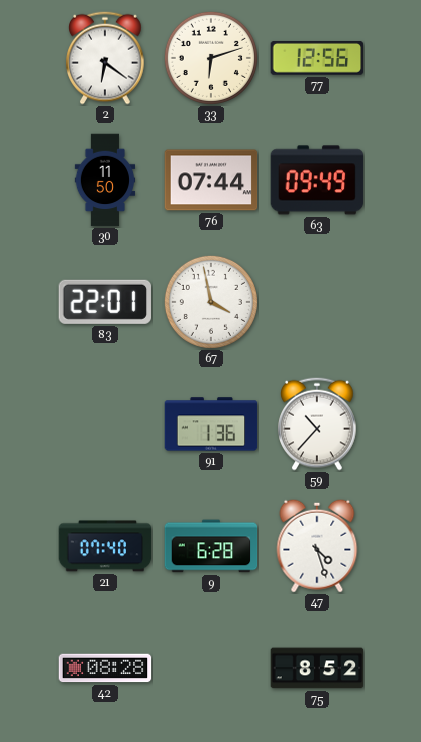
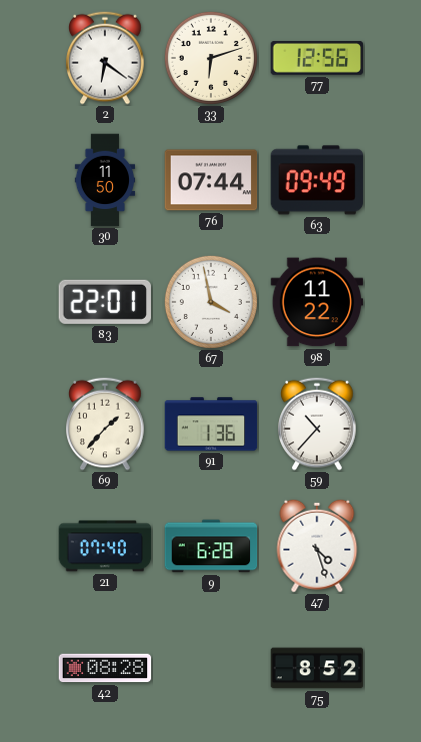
98: none -> 11:22 (317, 302)
69: none -> 1:37 (105, 424)
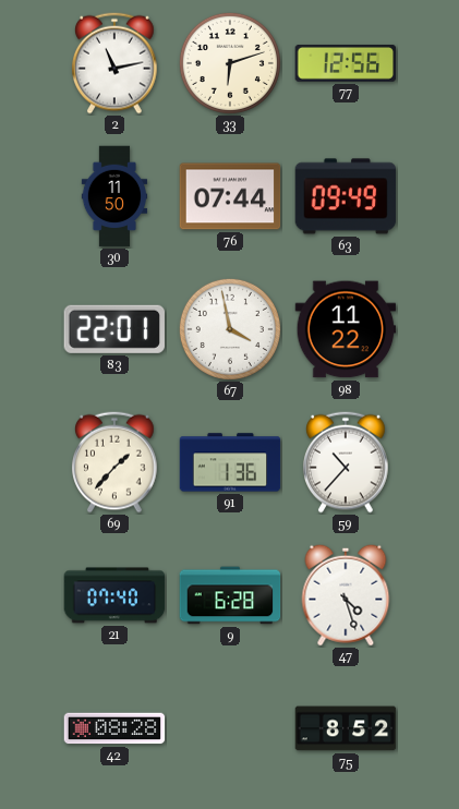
2: 6:21 -> 11:13 (114, 63)
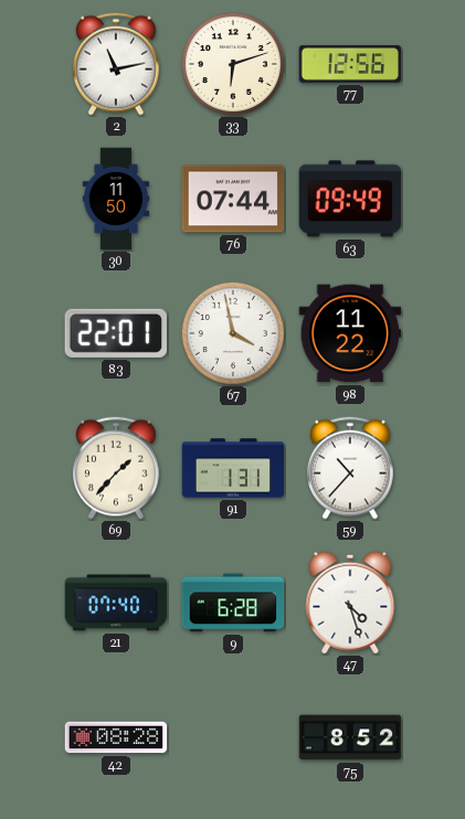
91: 1:36 -> 1:31 (233, 468)
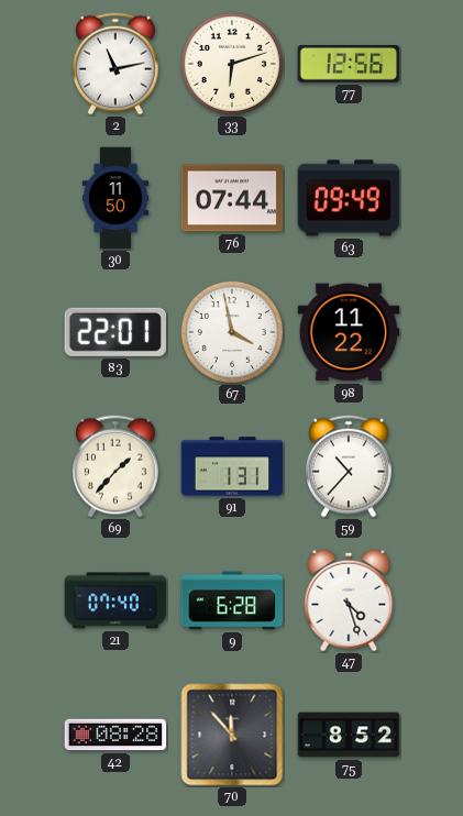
70: none -> 11:53 (232, 735)
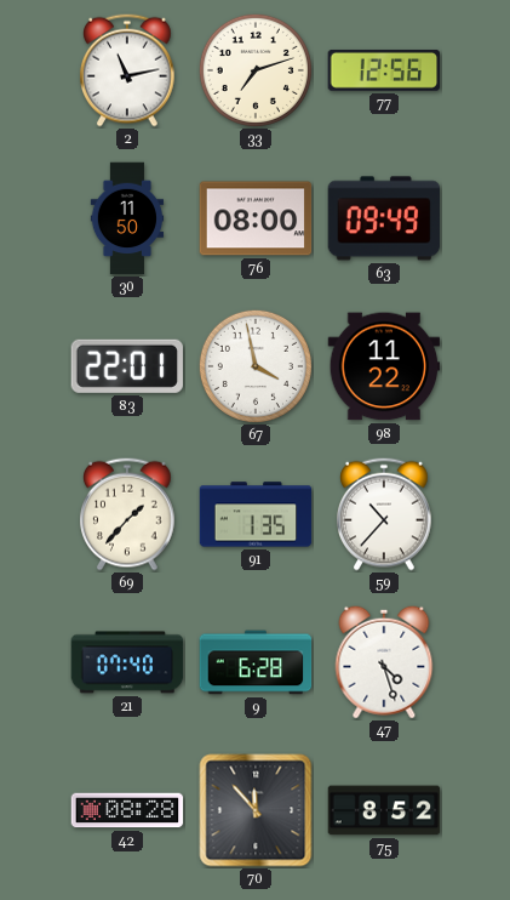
33: 6:12 -> 7:12 (256, 70)
76: 07:44 -> 08:00 (256, 218)
91: 1:31 -> 1:35 (256, 514)
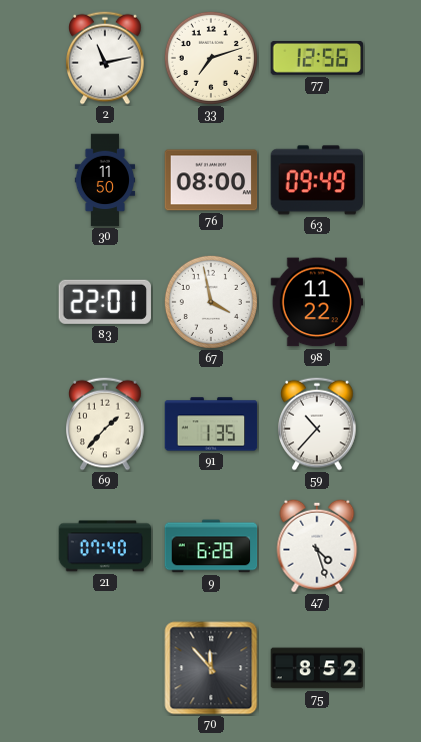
42: 08:28 -> none (127, 810)
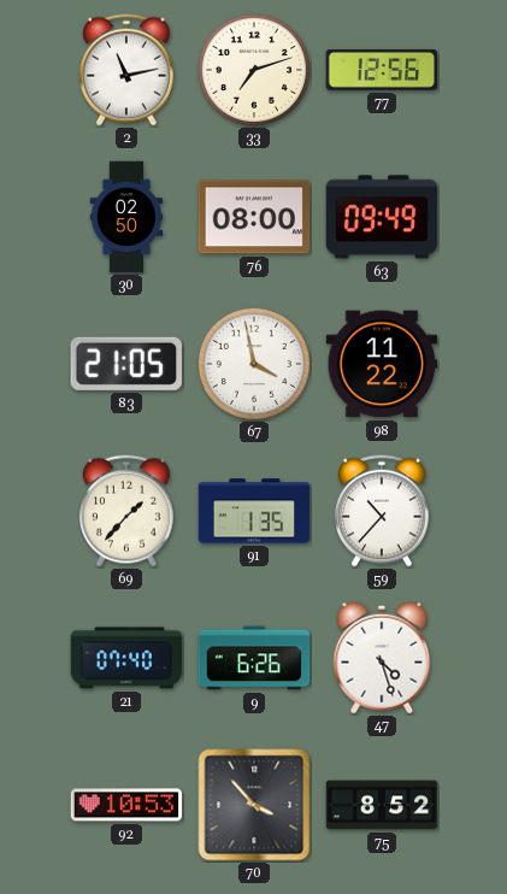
30: 11:50 -> 02:50 (126, 217)
83: 22:01 -> 21:05 (126, 364)
9: 6:28 -> 6:26 (254, 658)
92: none -> 10:53 (126, 805)
70: 11:53 -> 3:53 (254, 805)
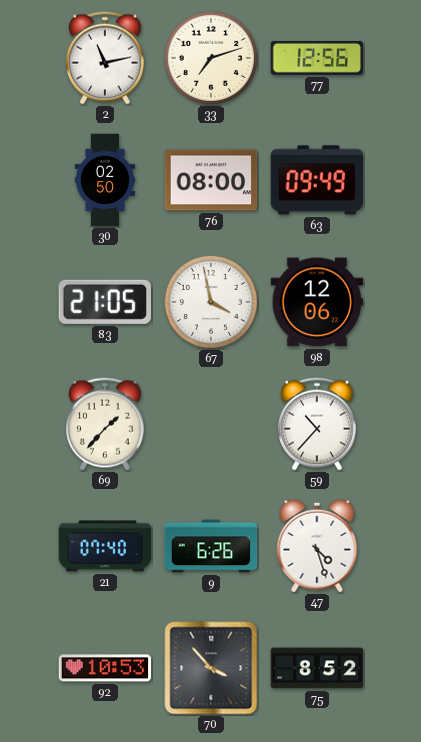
98: 11:22 -> 12:06 (317, 302)
91: 1:35 -> none (254, 511)
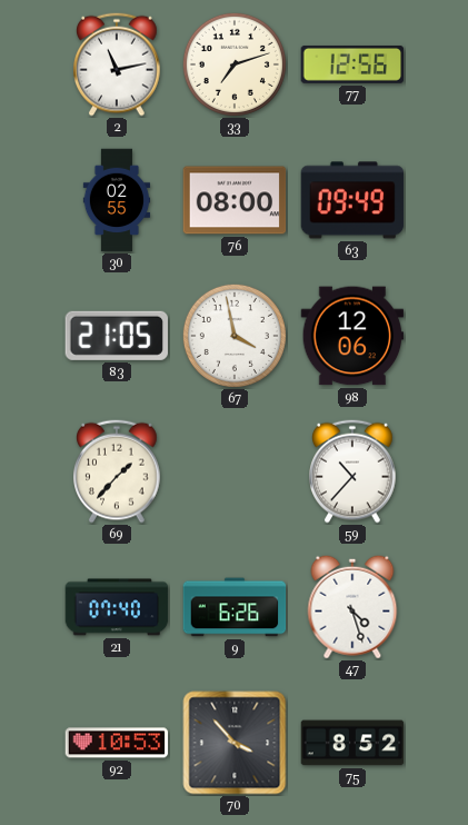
30: 02:50 -> 02:55 (117, 200)
